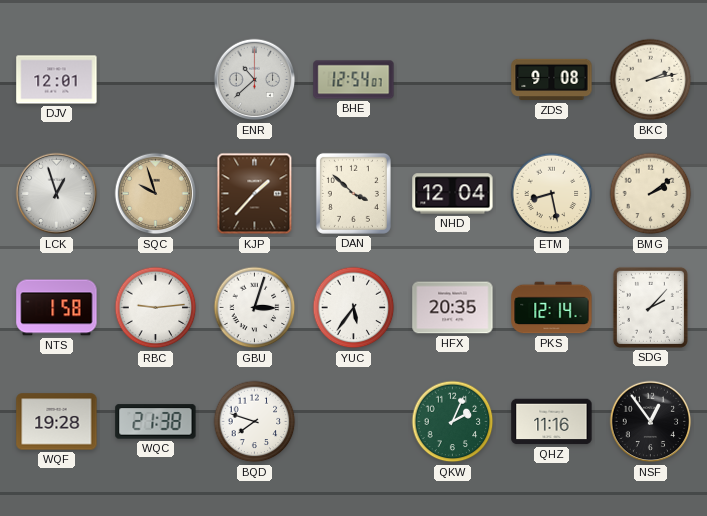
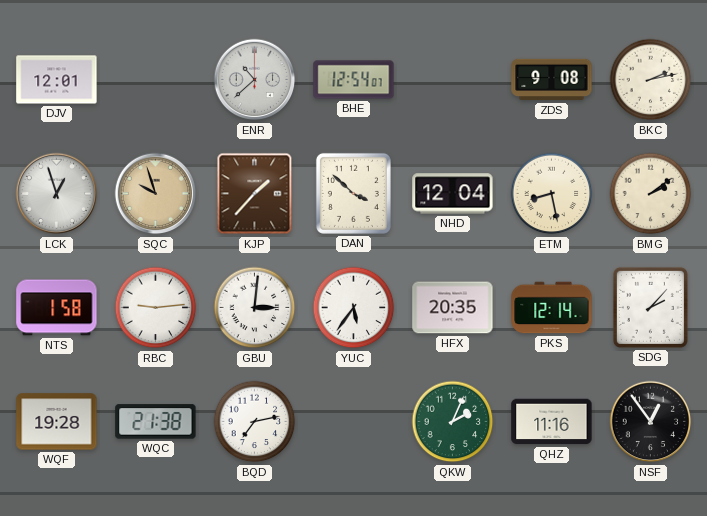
GBU: 3:03 -> 3:01 (255, 308)
BQD: 7:48 -> 7:13 (255, 422)
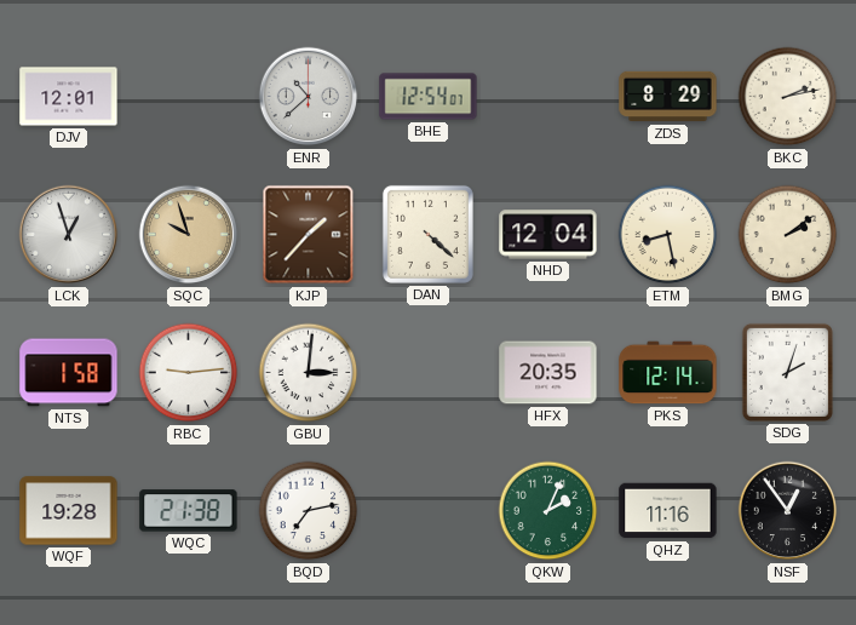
ZDS: 9:08 -> 8:29 (668, 97)
DAN: 3:52 -> 4:22 (427, 234)
YUC: 5:36 -> none (354, 308)
SDG: 2:07 -> 2:03 (787, 372)
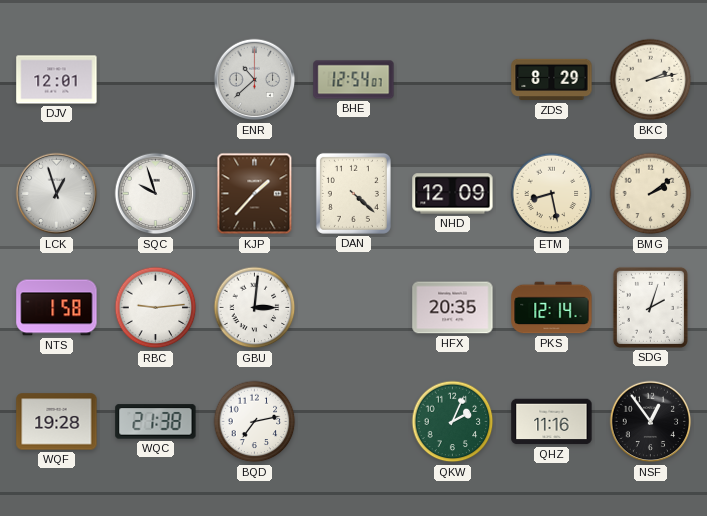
SQC dial: champagne -> white (156, 194)
NHD: 12:04 -> 12:09 (453, 194)
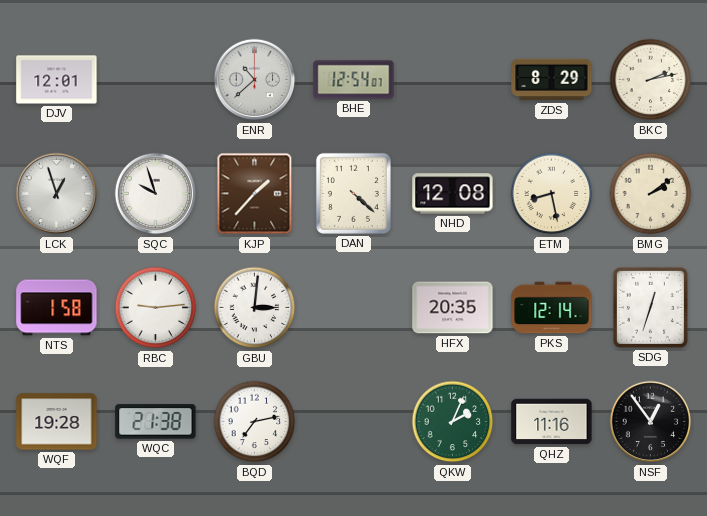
NHD: 12:09 -> 12:08 (453, 194)
SDG: 2:03 -> 12:33 (650, 307)
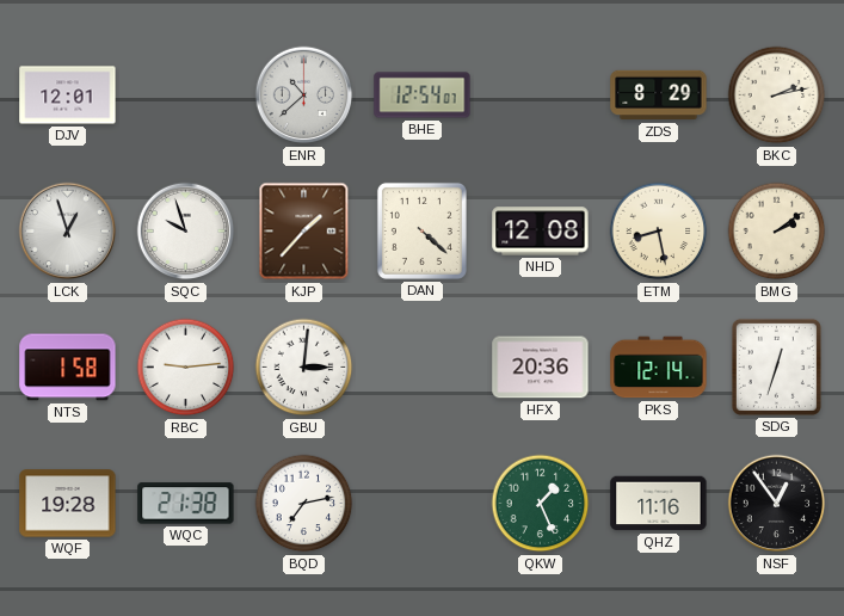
HFX: 20:35 -> 20:36 (541, 368)
QKW: 2:04 -> 1:26 (541, 504)
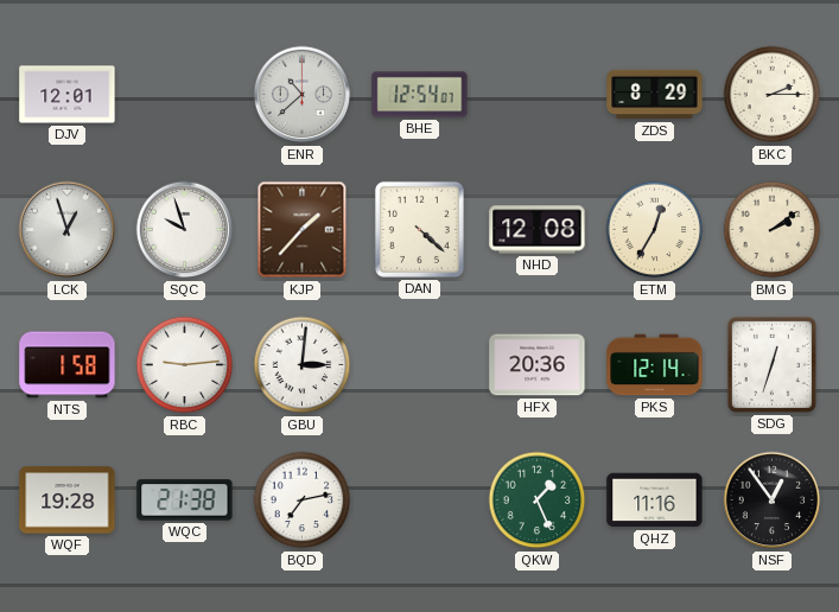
BKC: 2:13 -> 2:15 (773, 95)
ETM: 8:28 -> 12:35 (655, 230)
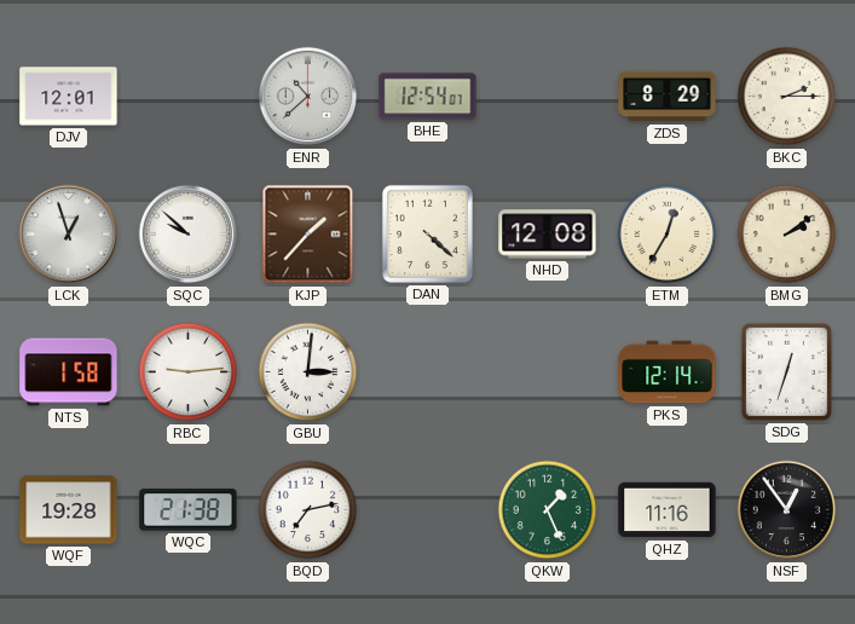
SQC: 9:57 -> 9:52 (189, 235)
HFX: 20:36 -> none (538, 365)
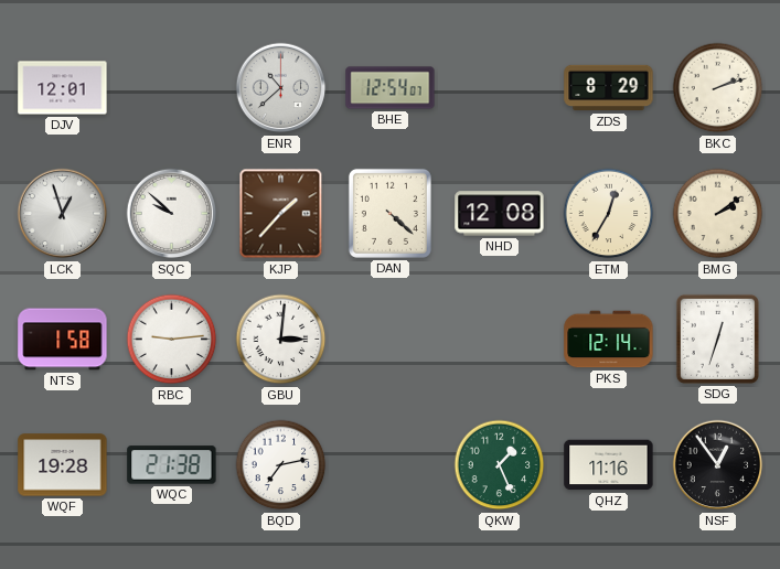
BKC: 2:15 -> 2:12 (718, 88)
